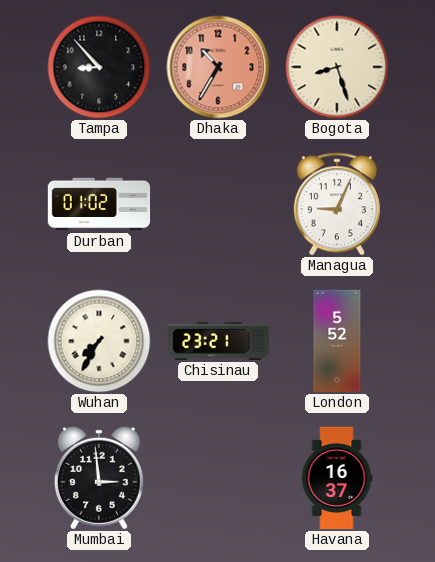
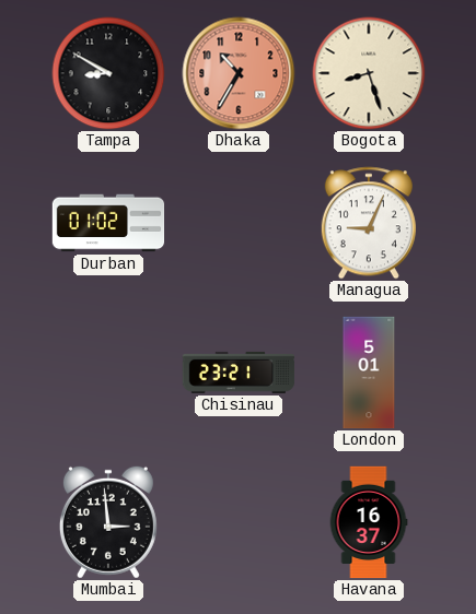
Tampa: 8:53 -> 8:50 (108, 73)
Wuhan: 7:35 -> none (99, 341)
London: 5:52 -> 5:01 (369, 373)
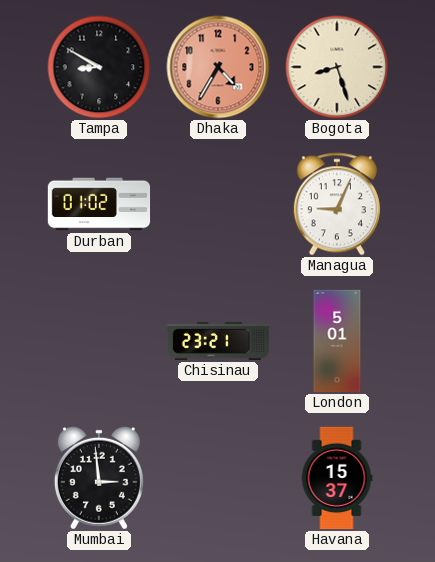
Dhaka: 10:35 -> 4:35 (218, 67)
Havana: 16:37 -> 15:37 (337, 478)
